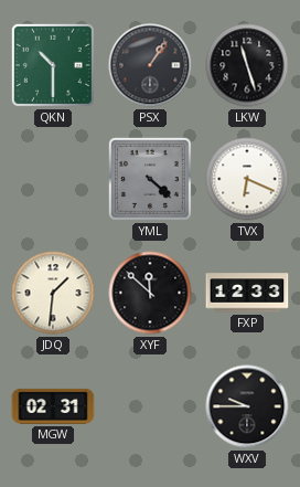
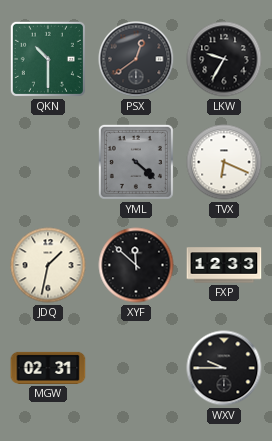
PSX: 1:06 -> 12:39 (136, 59)
LKW: 11:27 -> 9:35 (224, 59)
JDQ: 1:31 -> 1:32 (48, 265)
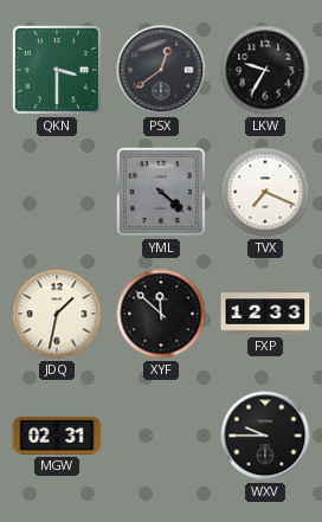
QKN: 10:30 -> 3:30 (57, 70)
TVX: 6:19 -> 7:19 (265, 192)
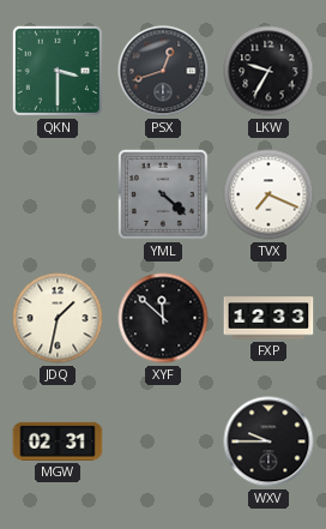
PSX: 12:39 -> 12:42 (163, 71)
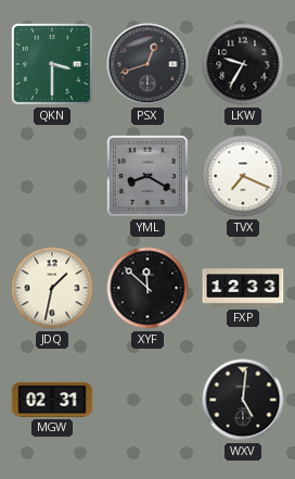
YML: 4:22 -> 8:20 (147, 176)
WXV: 9:45 -> 5:01 (243, 400)
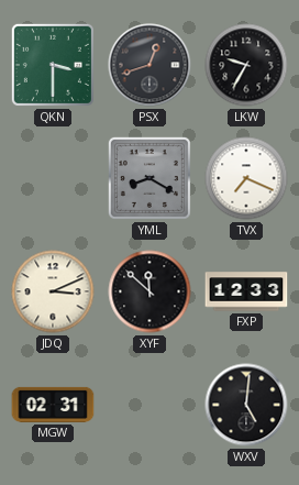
JDQ: 1:32 -> 3:11 (53, 291)
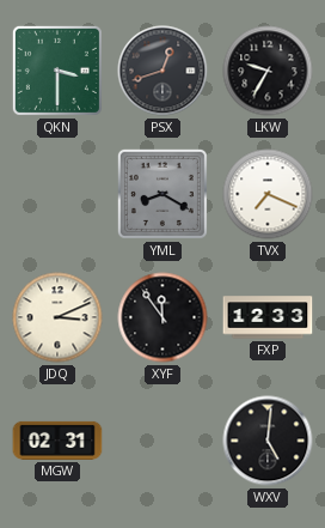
XYF: 11:52 -> 11:54 (162, 317)
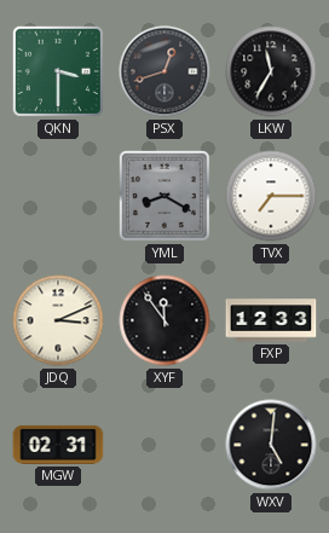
LKW: 9:35 -> 11:35 (271, 71)
TVX: 7:19 -> 7:15 (271, 196)
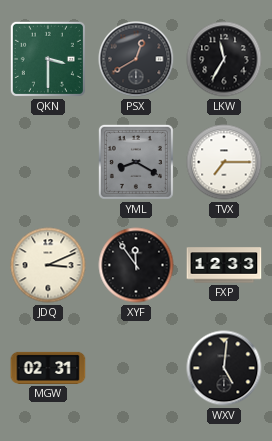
PSX: 12:42 -> 12:40 (136, 59)
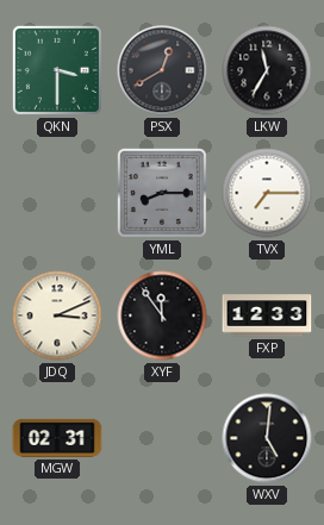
YML: 8:20 -> 8:15 (162, 193)
